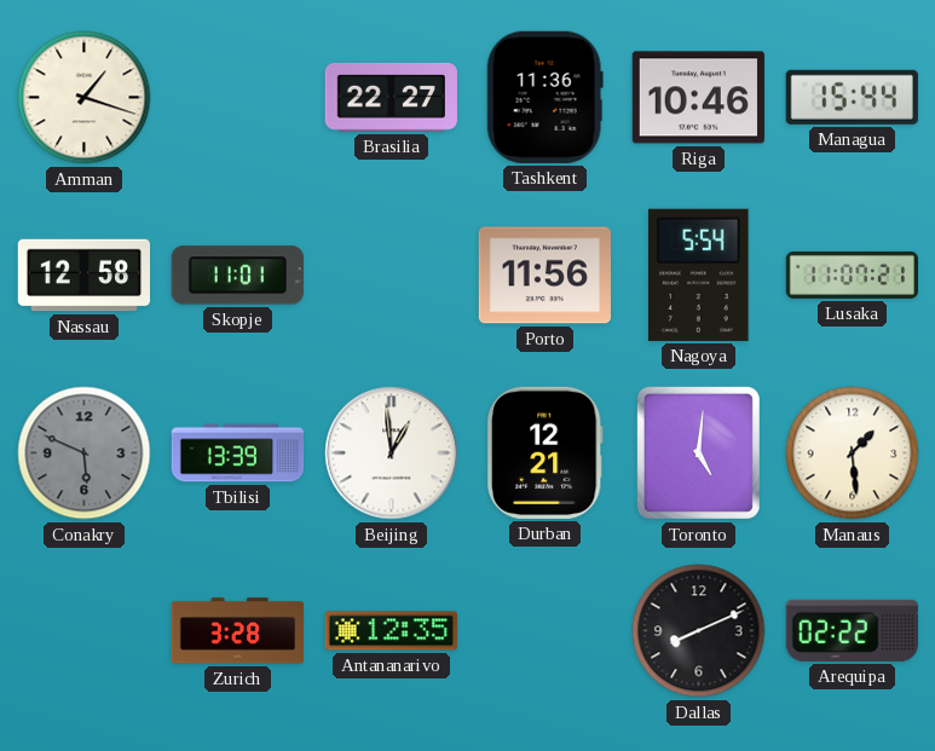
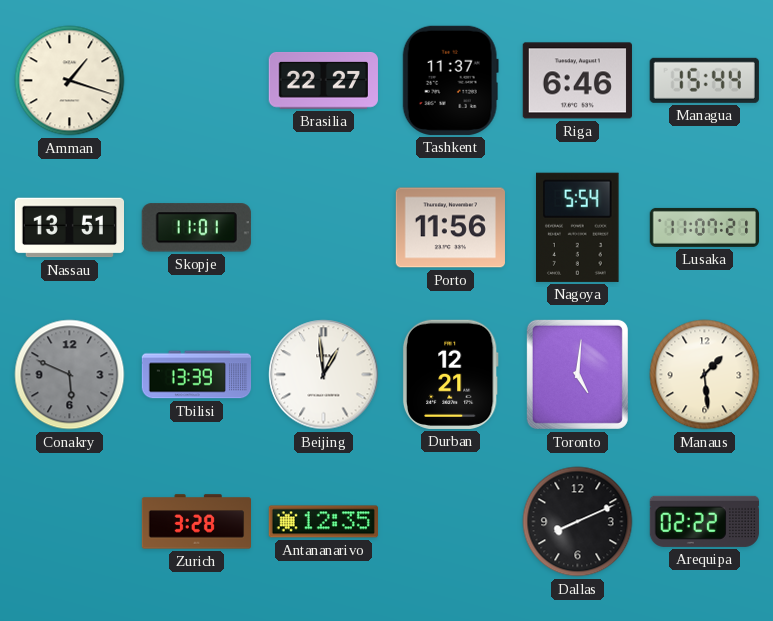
Tashkent: 11:36 -> 11:37 (450, 80)
Riga: 10:46 -> 6:46 (577, 81)
Nassau: 12:58 -> 13:51 (69, 228)
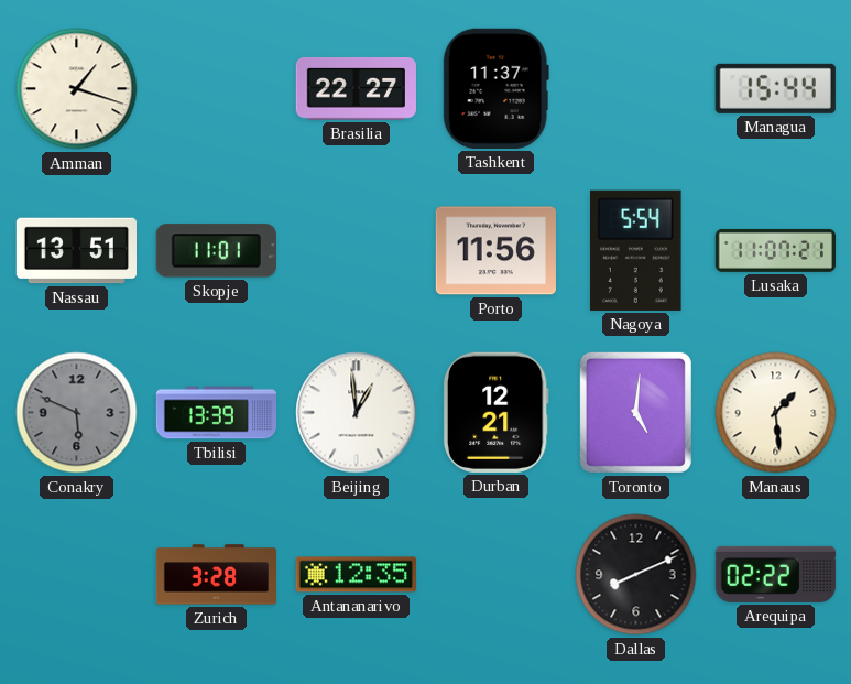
Riga: 6:46 -> none (577, 81)
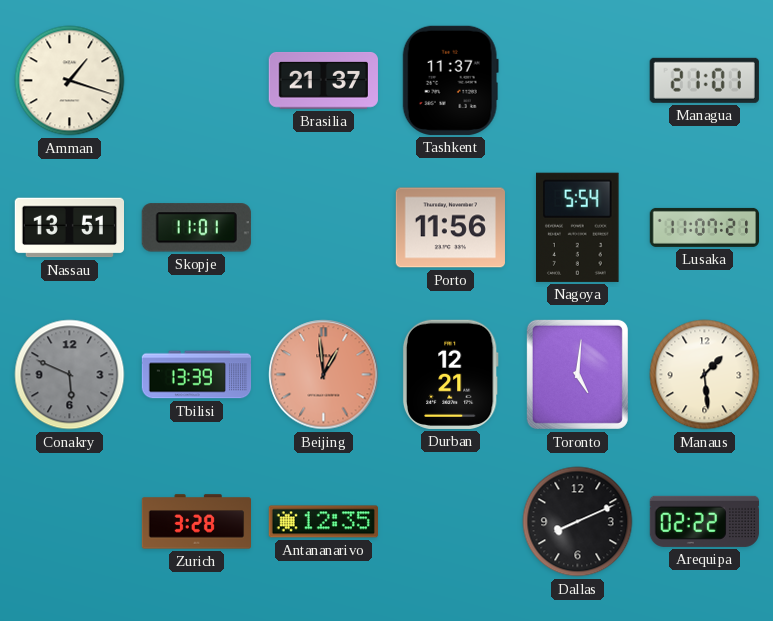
Brasilia: 22:27 -> 21:37 (323, 80)
Managua: 15:44 -> 21:01 (704, 80)
Beijing dial: white -> salmon (324, 375)
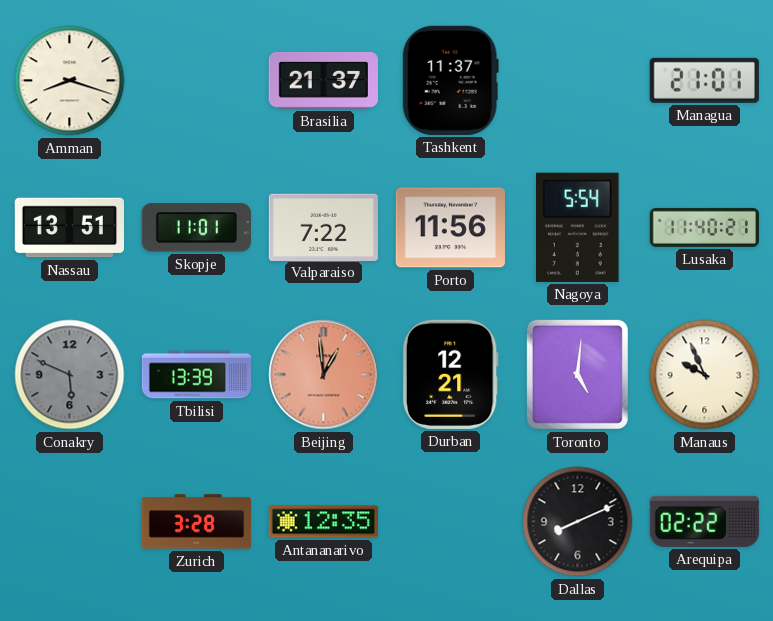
Amman: 1:18 -> 8:18 (70, 81)
Valparaiso: none -> 7:22 (323, 227)
Lusaka: 11:07 -> 11:40 (704, 227)
Manaus: 1:29 -> 9:56 (705, 375)
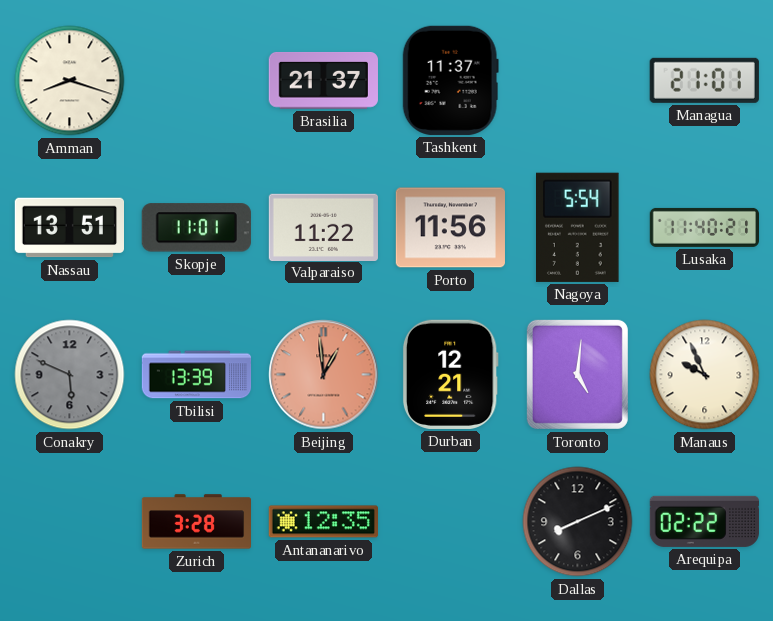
Valparaiso: 7:22 -> 11:22 (323, 227)
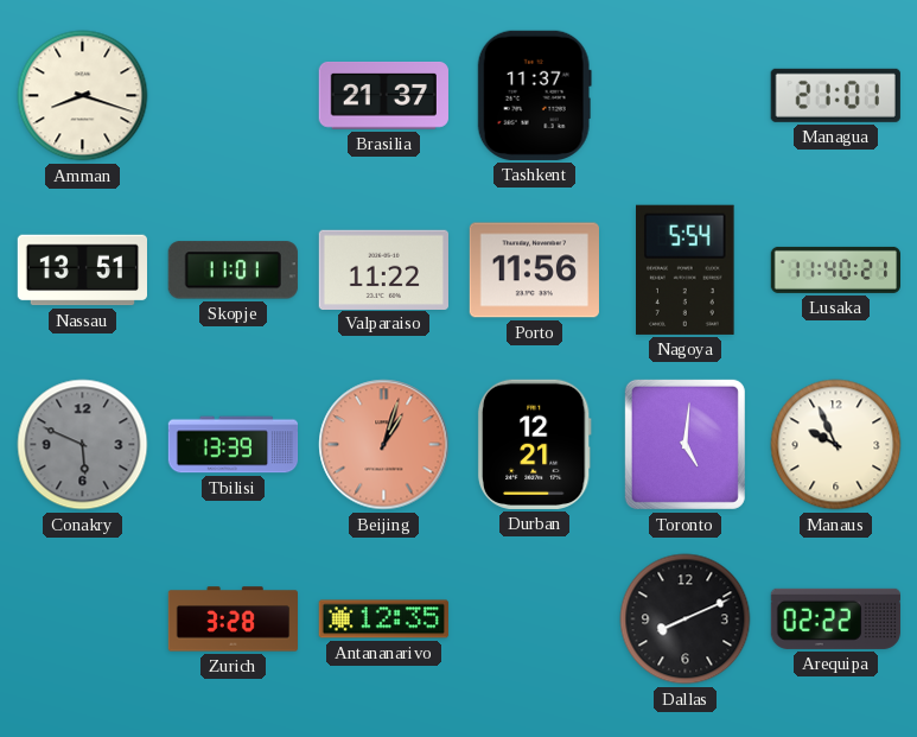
Beijing: 12:59 -> 1:03 (384, 445)
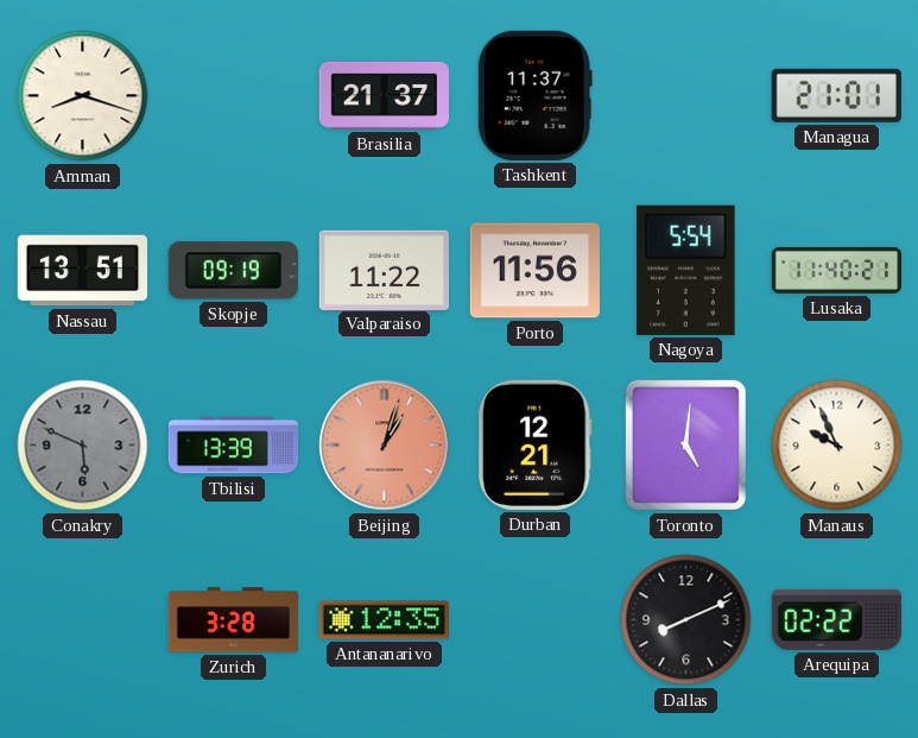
Skopje: 11:01 -> 09:19 (233, 271)
